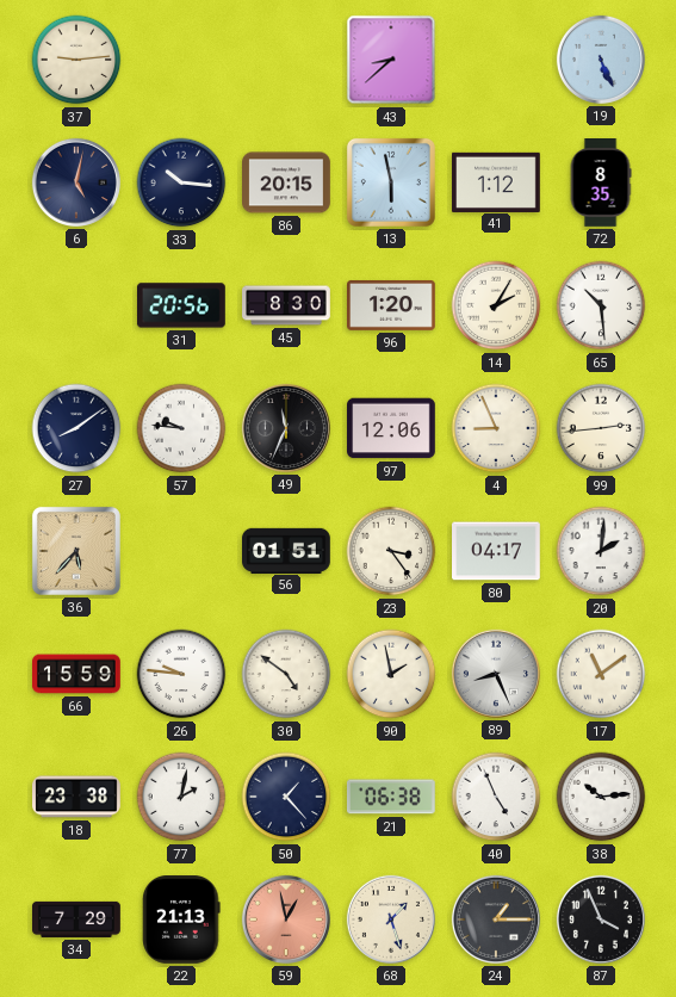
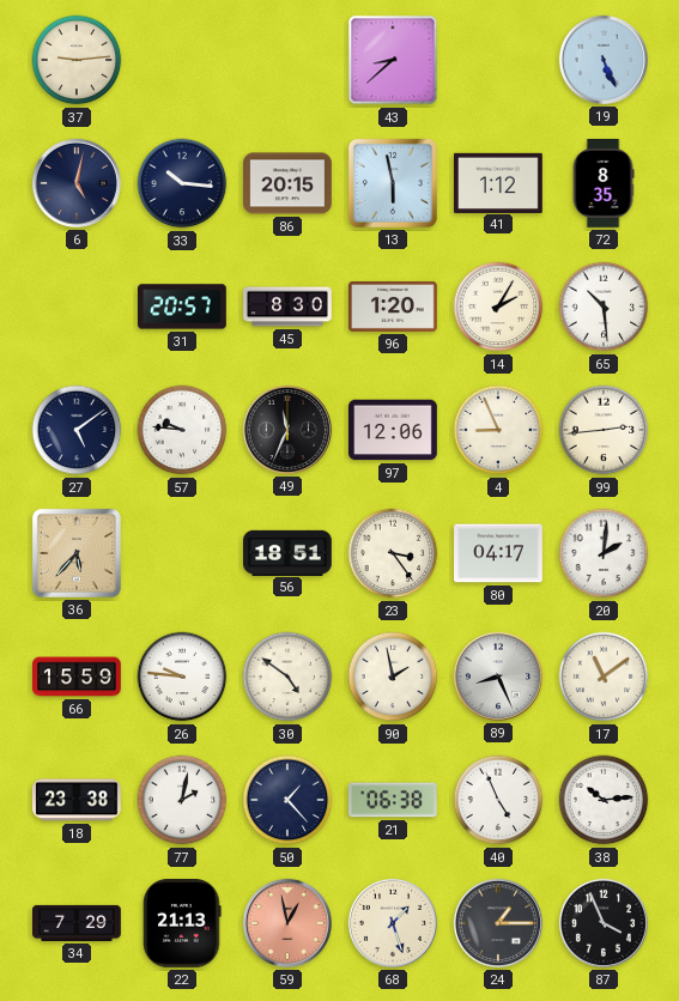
31: 20:56 -> 20:57 (183, 307)
27: 8:09 -> 5:09 (77, 430)
56: 01:51 -> 18:51 (289, 552)
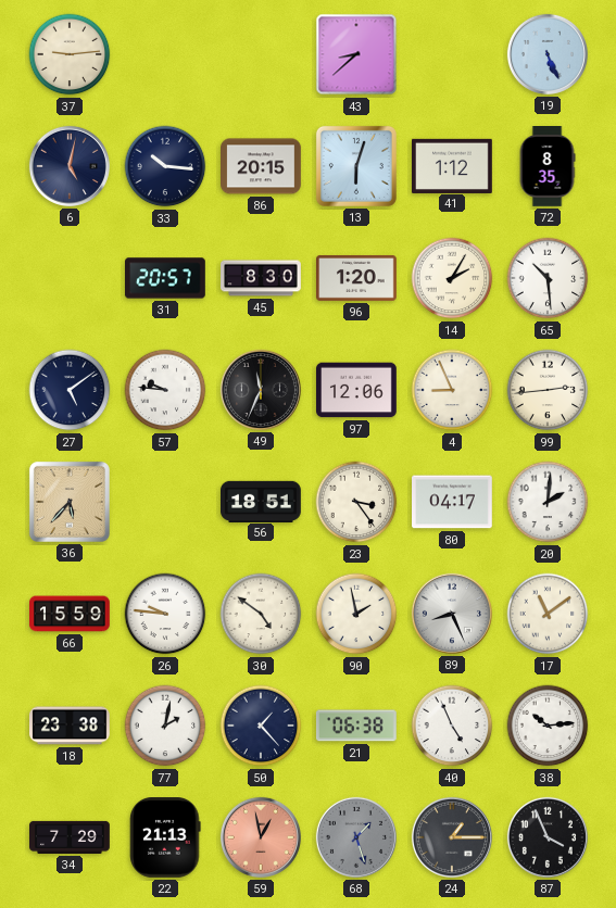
13: 5:58 -> 6:03 (356, 166)
68 dial: cream -> grey (356, 837)
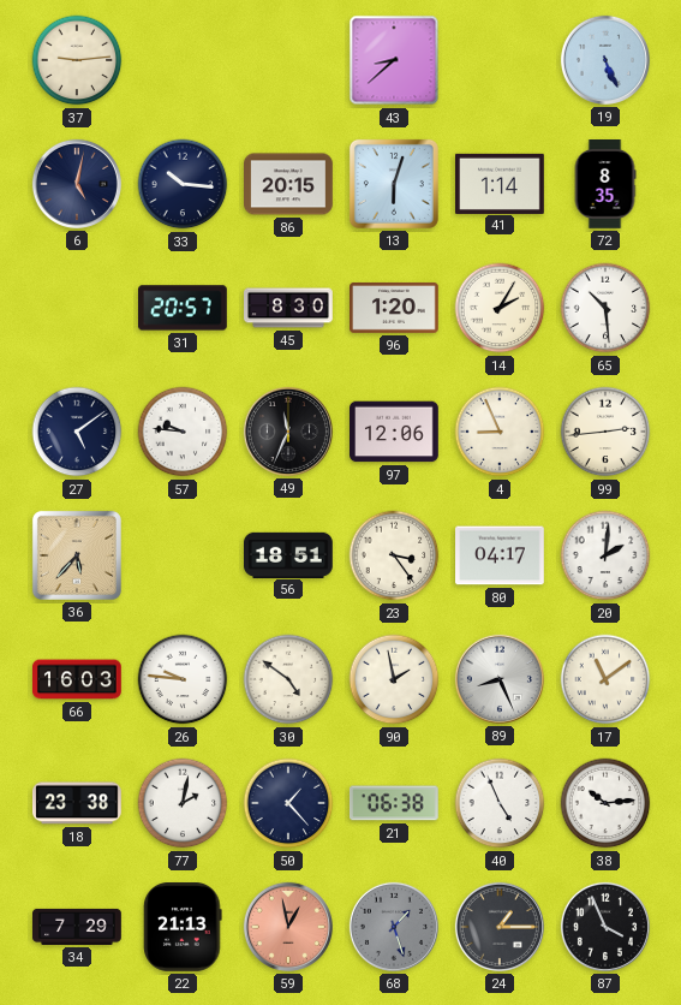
41: 1:12 -> 1:14 (501, 183)
66: 15:59 -> 16:03 (78, 679)
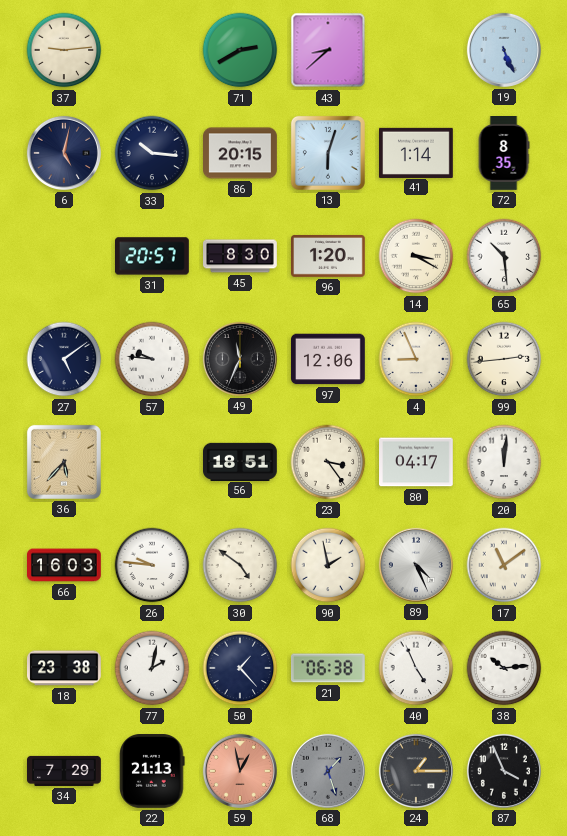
71: none -> 2:40 (240, 50)
14: 2:05 -> 3:20 (416, 256)
20: 2:01 -> 12:01 (504, 462)
89: 8:26 -> 4:26 (416, 565)
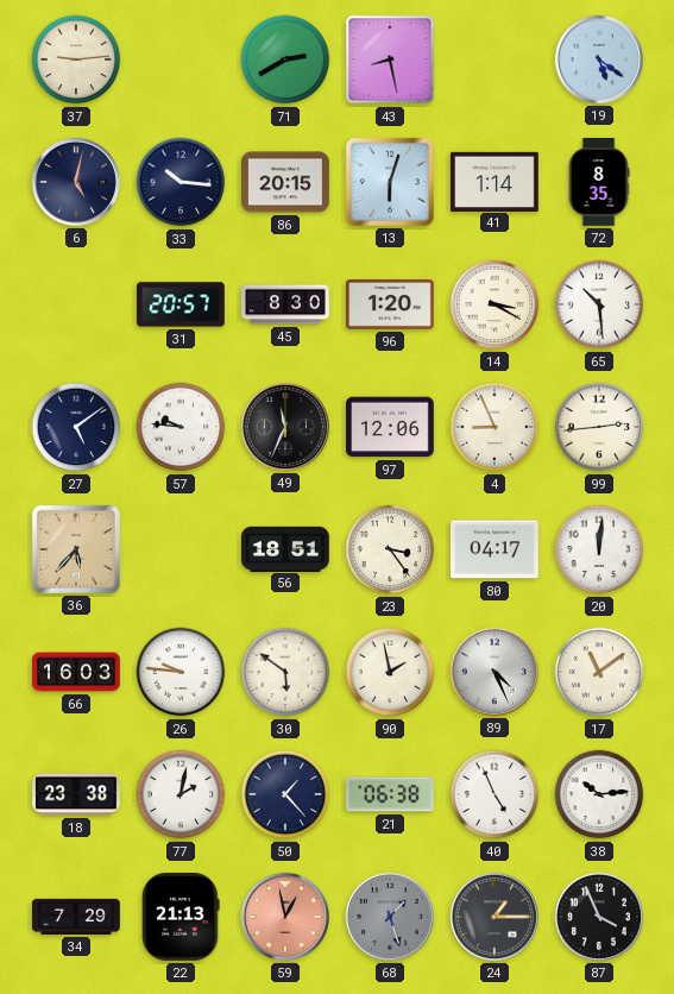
43: 8:38 -> 8:28 (390, 59)
19: 5:26 -> 5:21 (599, 59)
30: 4:51 -> 5:51 (285, 672)
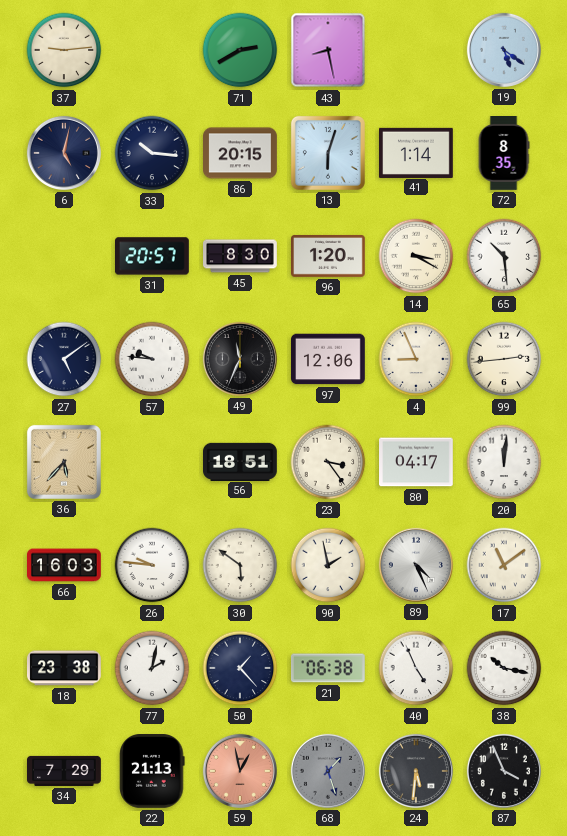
38: 10:14 -> 10:17 (504, 668)
24: 1:15 -> 5:31 (416, 771)
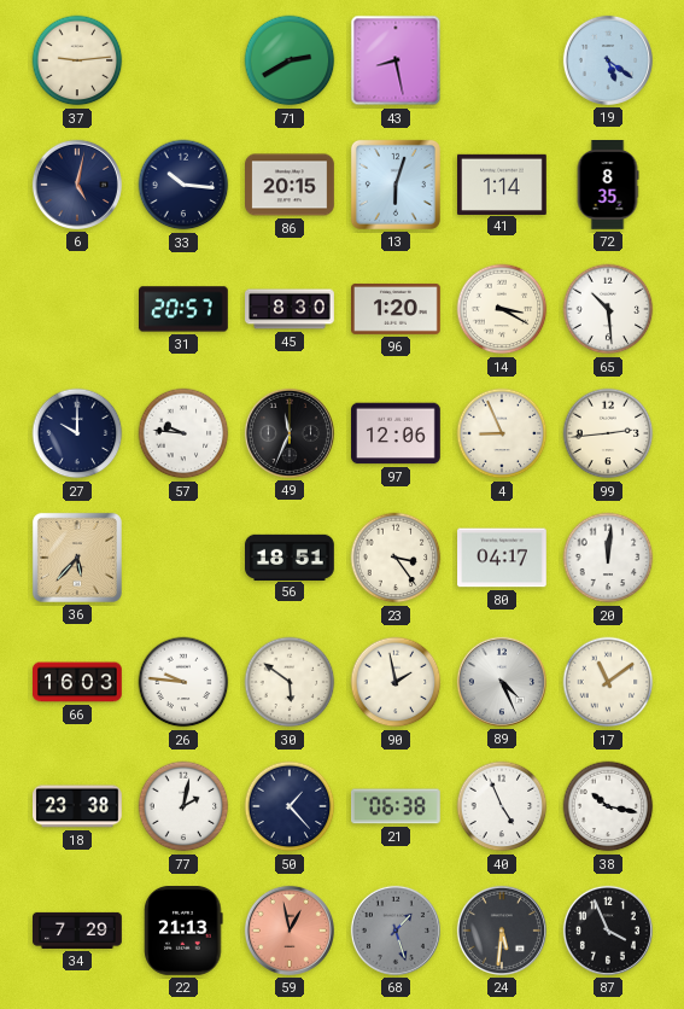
27: 5:09 -> 10:00 (77, 433)
